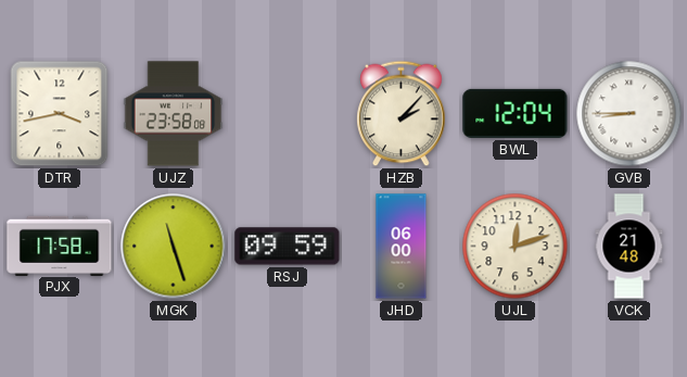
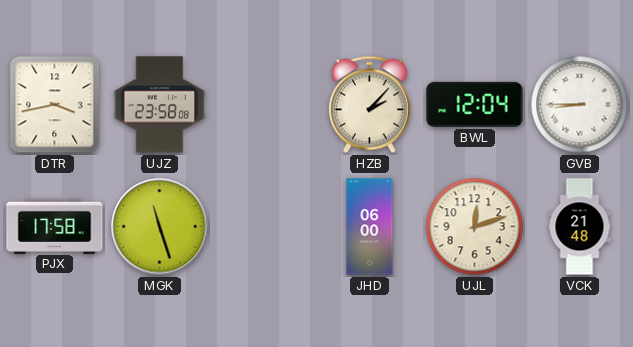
RSJ: 09:59 -> none (288, 247)
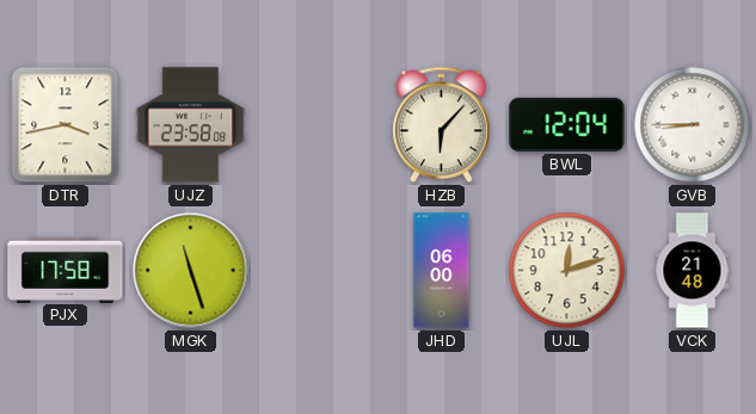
HZB: 2:07 -> 6:07 (442, 125)
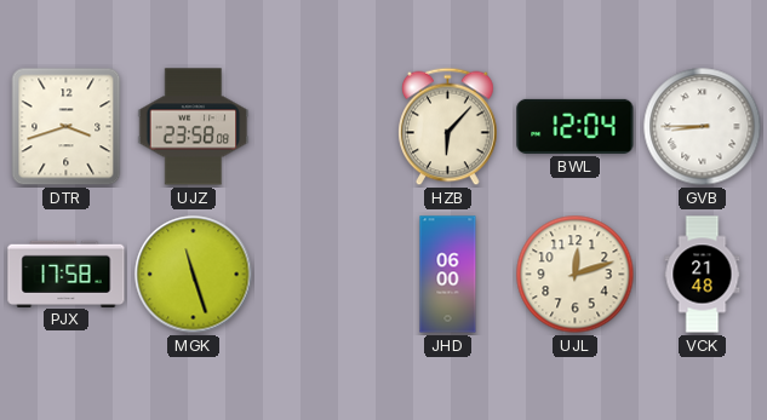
DTR: 3:43 -> 3:42 (67, 127)
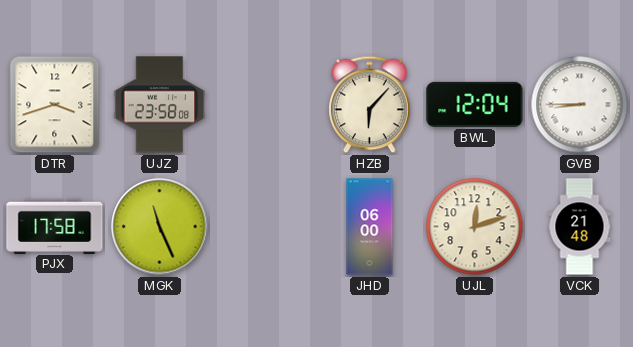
MGK: 11:27 -> 11:26 (160, 227)
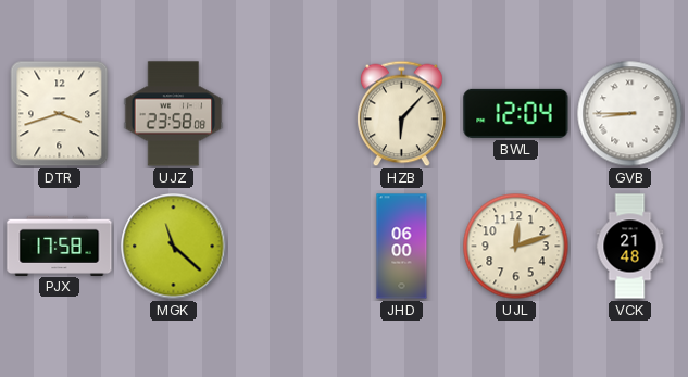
MGK: 11:26 -> 11:22 (174, 247)
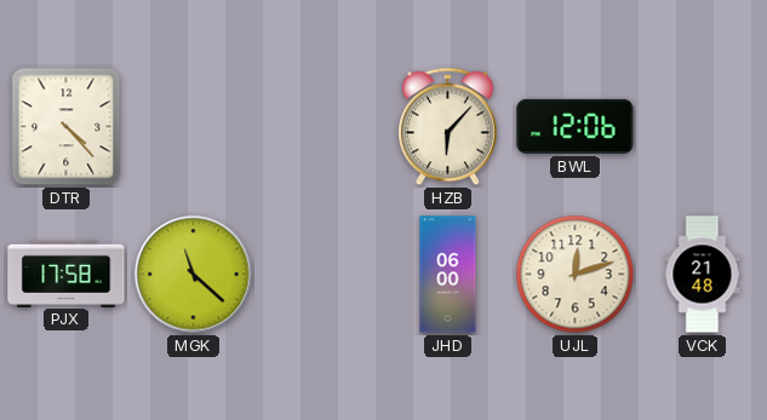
DTR: 3:42 -> 4:23 (67, 127)
UJZ: 23:58 -> none (174, 114)
BWL: 12:04 -> 12:06 (576, 126)
GVB: 8:45 -> none (630, 114)
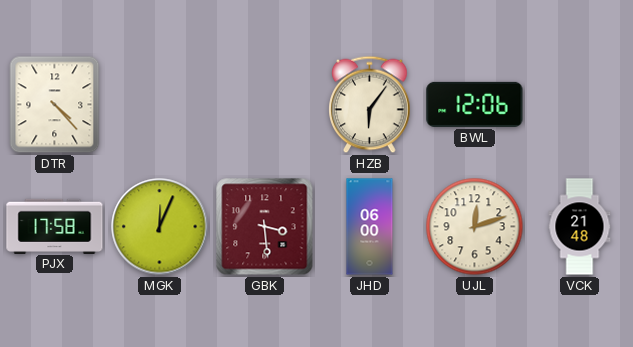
HZB: 6:07 -> 6:06 (370, 105)
MGK: 11:22 -> 12:04 (160, 227)
GBK: none -> 3:29 (265, 227)
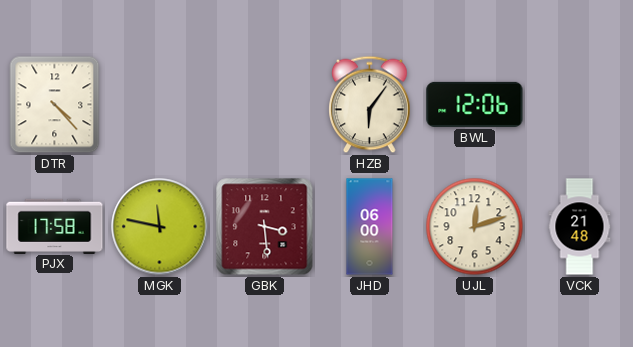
MGK: 12:04 -> 11:47 (160, 227)
